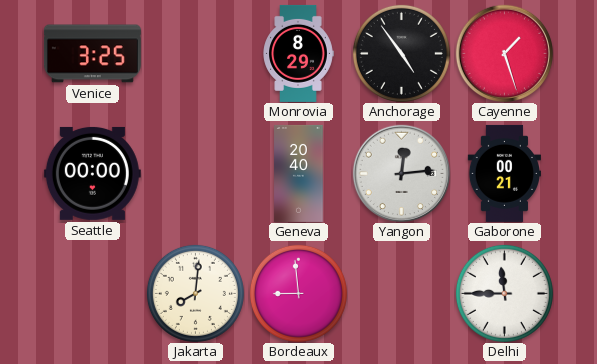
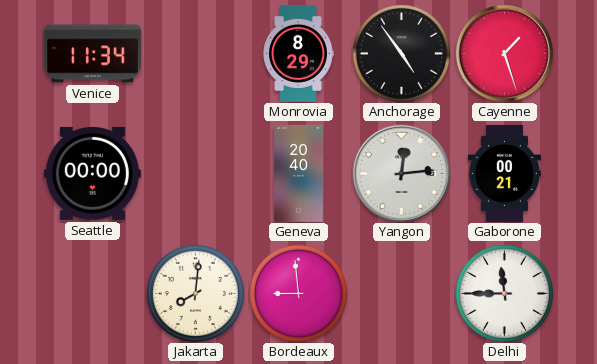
Venice: 3:25 -> 11:34 (92, 54)
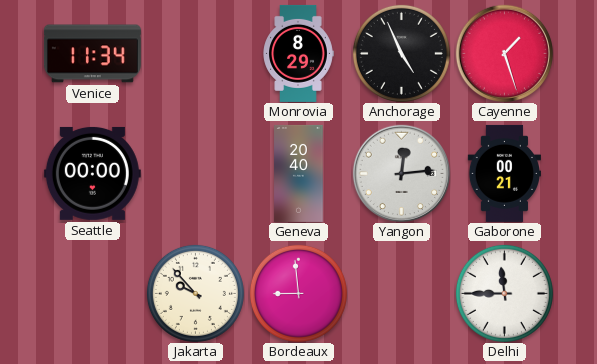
Anchorage: 4:54 -> 4:56 (401, 53)
Jakarta: 8:01 -> 9:53 (195, 293)
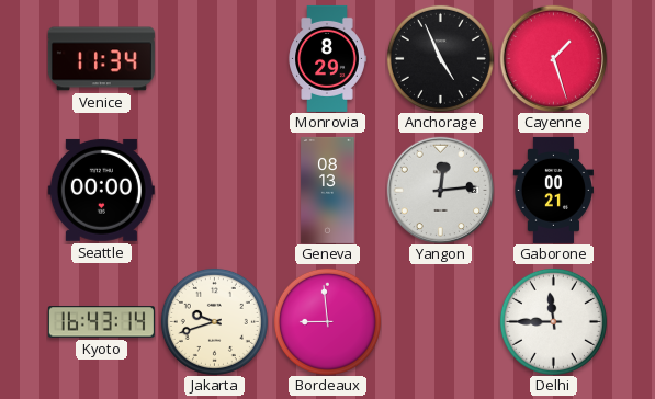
Geneva: 20:40 -> 08:13 (328, 190)
Kyoto: none -> 16:43 (101, 322)
Jakarta: 9:53 -> 9:42 (214, 321)
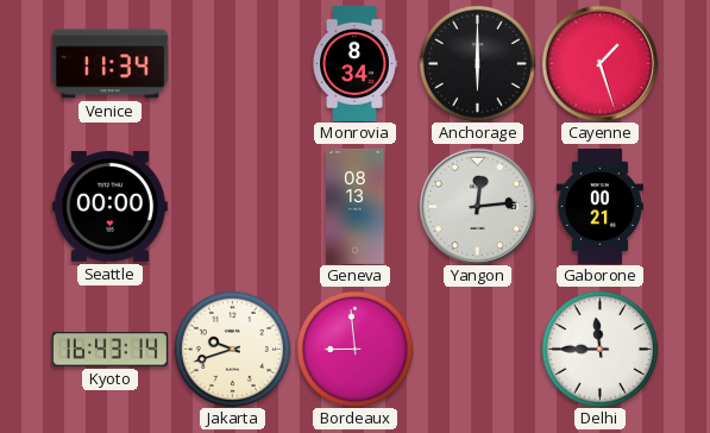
Monrovia: 8:29 -> 8:34 (354, 63)
Anchorage: 4:56 -> 6:00 (477, 63)
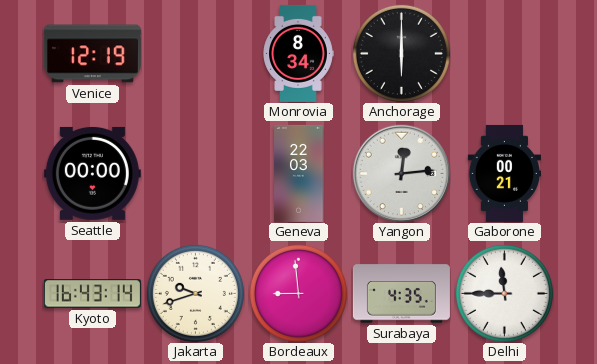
Venice: 11:34 -> 12:19 (92, 54)
Cayenne: 1:27 -> none (599, 63)
Geneva: 08:13 -> 22:03 (299, 173)
Surabaya: none -> 4:35 (401, 294)
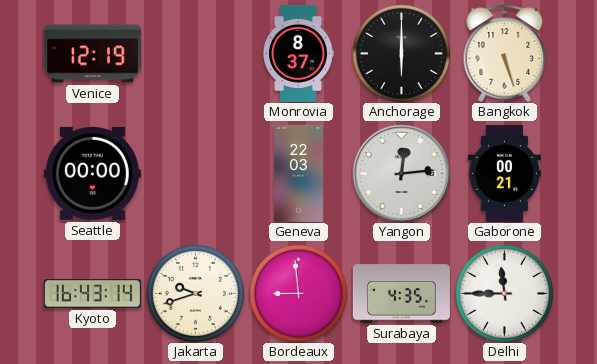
Monrovia: 8:34 -> 8:37 (298, 53)
Bangkok: none -> 5:27 (505, 53)
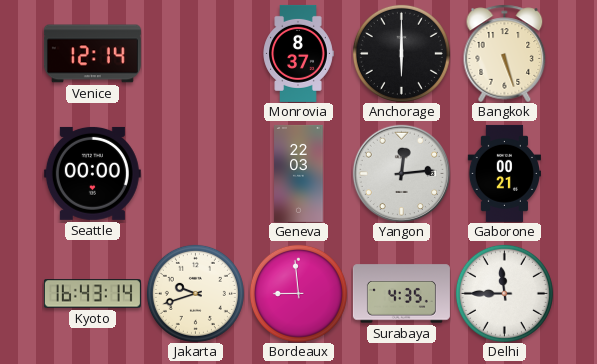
Venice: 12:19 -> 12:14 (92, 54)
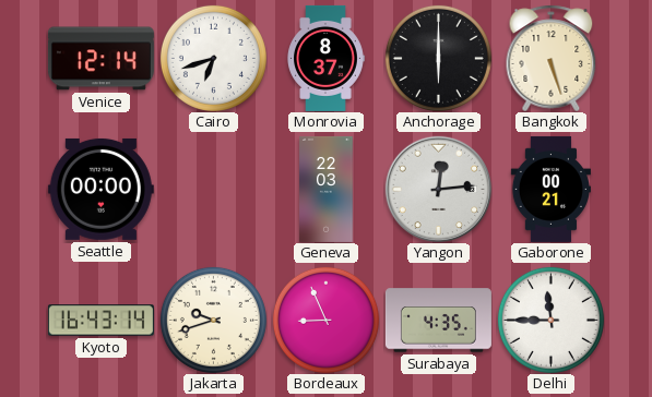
Cairo: none -> 6:42 (213, 58)
Bordeaux: 8:59 -> 8:56 (325, 320)
